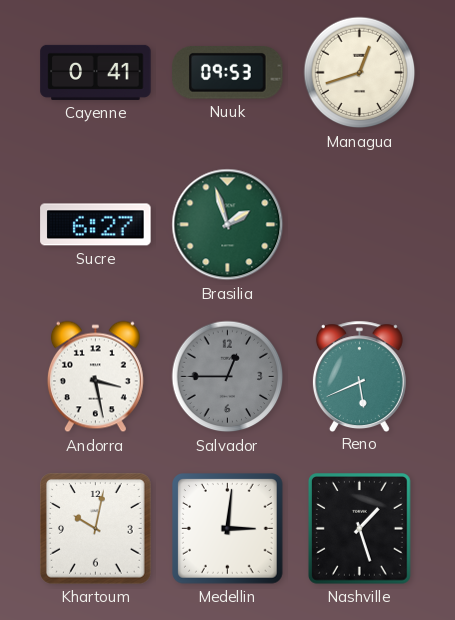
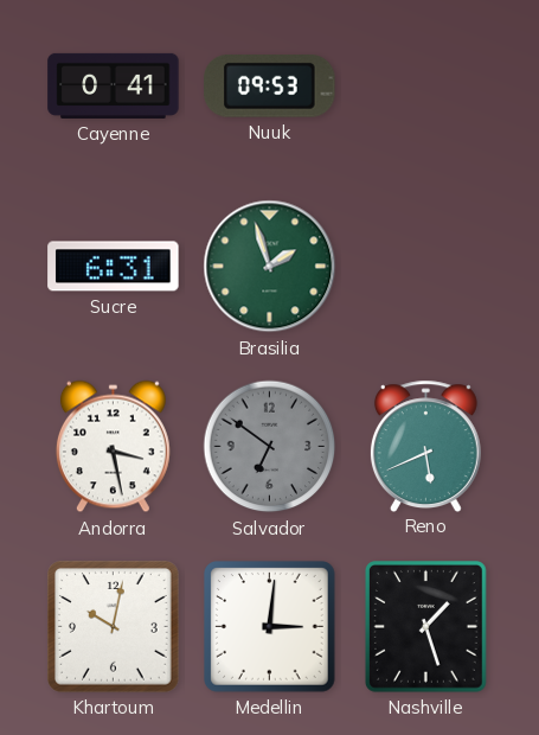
Managua: 12:42 -> none (360, 73)
Sucre: 6:27 -> 6:31 (114, 267)
Salvador: 12:45 -> 6:51 (270, 447)
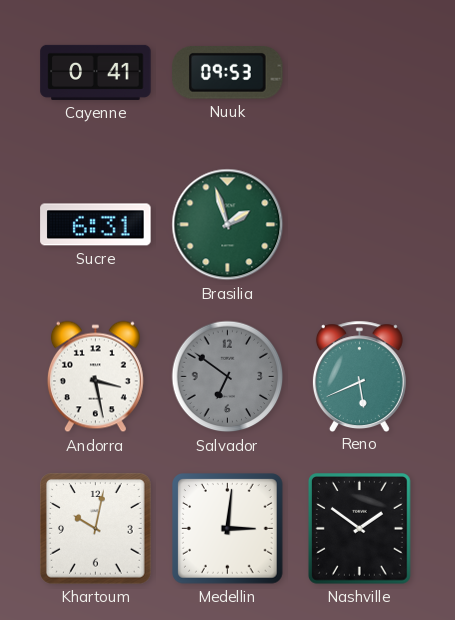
Nashville: 1:27 -> 1:51 (360, 529)
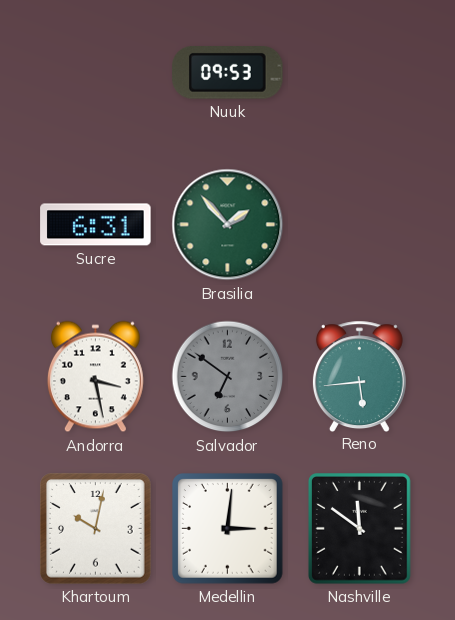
Cayenne: 0:41 -> none (96, 72)
Brasilia: 1:57 -> 1:53 (228, 225)
Reno: 5:41 -> 5:44 (359, 376)
Nashville: 1:51 -> 11:51 (360, 529)
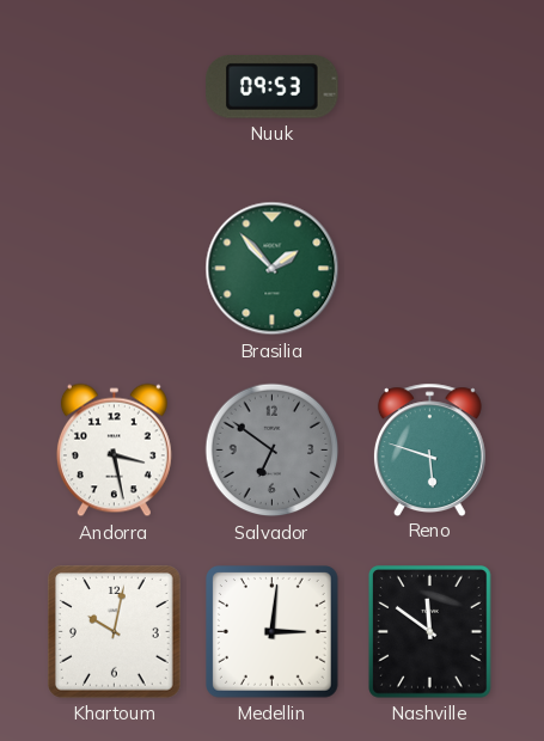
Sucre: 6:31 -> none (96, 225)
Reno: 5:44 -> 5:48 (429, 449)
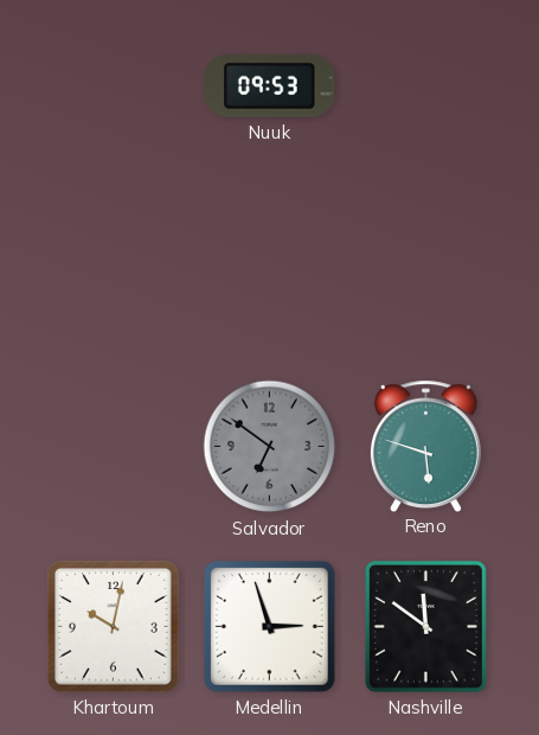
Brasilia: 1:53 -> none (273, 269)
Andorra: 3:28 -> none (114, 451)
Medellin: 3:01 -> 2:57 (270, 627)
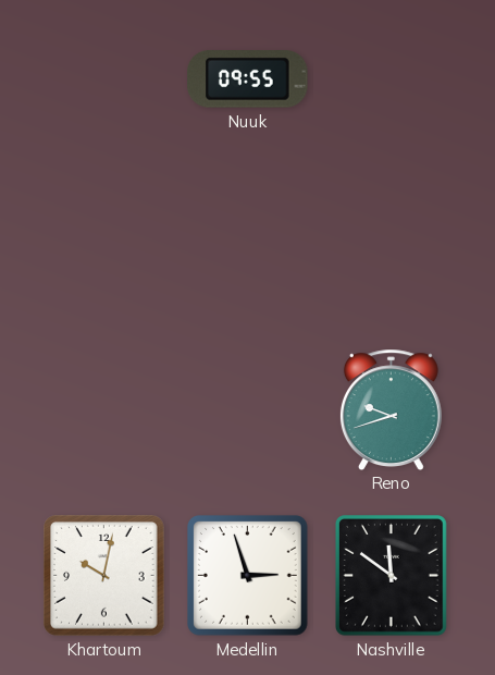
Nuuk: 09:53 -> 09:55 (248, 79)
Salvador: 6:51 -> none (270, 447)
Reno: 5:48 -> 9:42 (391, 409)
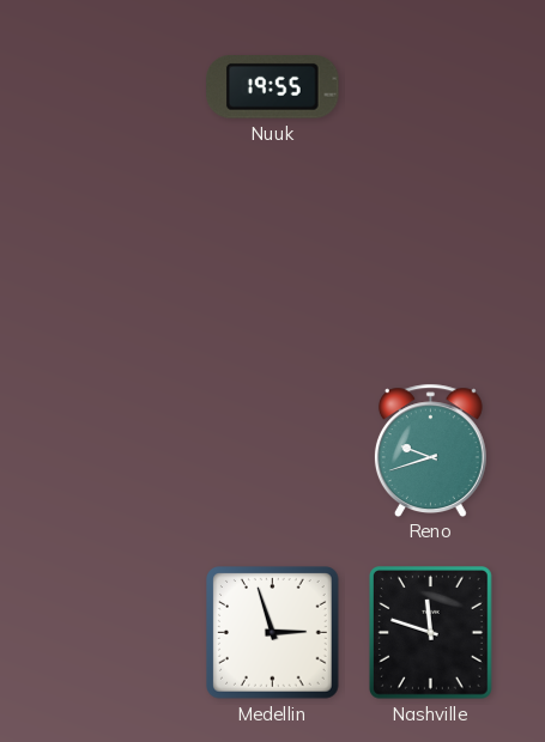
Nuuk: 09:55 -> 19:55 (273, 87)
Khartoum: 10:02 -> none (104, 576)
Nashville: 11:51 -> 11:48 (431, 633)
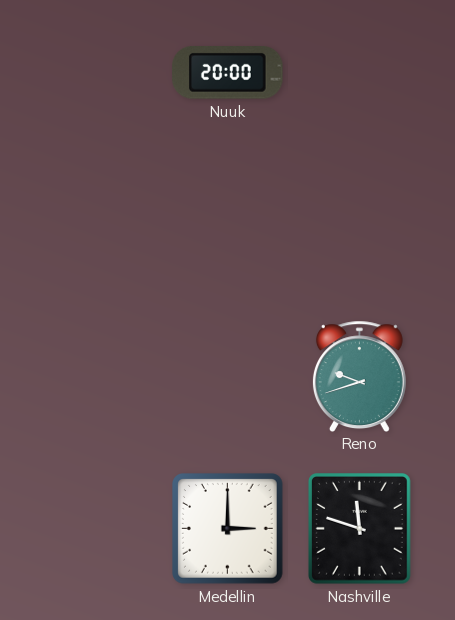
Nuuk: 19:55 -> 20:00 (228, 73)
Medellin: 2:57 -> 3:00 (228, 529)
